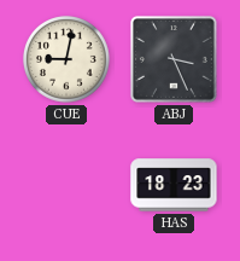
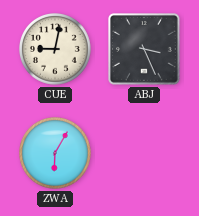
ZWA: none -> 6:05 (56, 154)
HAS: 18:23 -> none (174, 185)
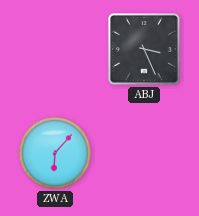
CUE: 9:02 -> none (56, 50)
ZWA: 6:05 -> 6:07 (56, 154)
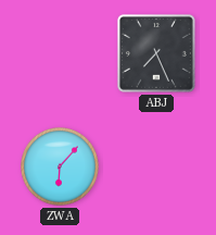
ABJ: 3:26 -> 7:26 (157, 54)
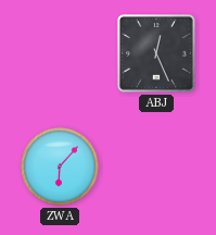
ABJ: 7:26 -> 12:26 (157, 54)
